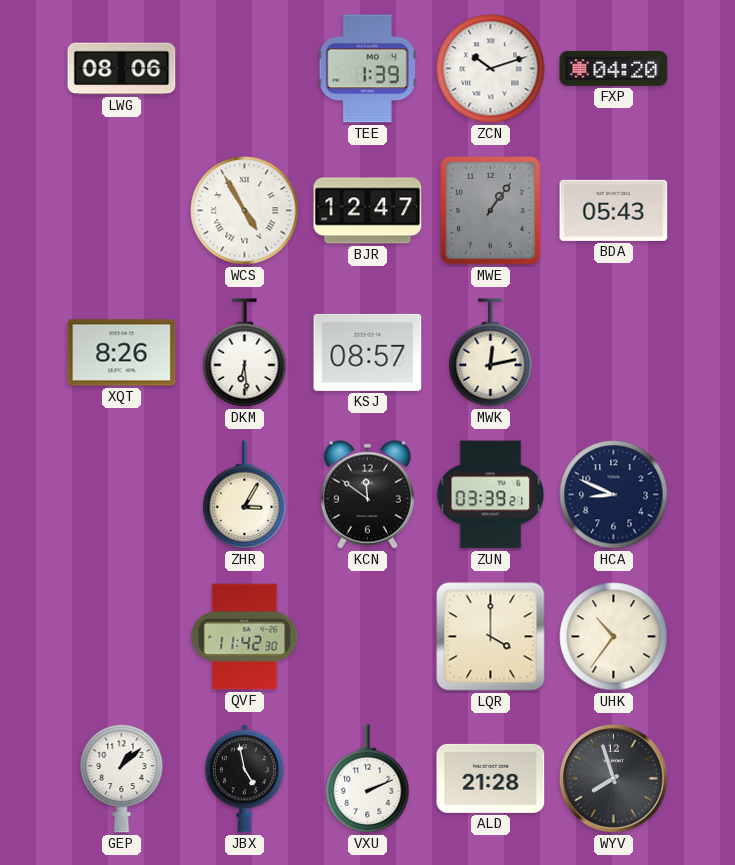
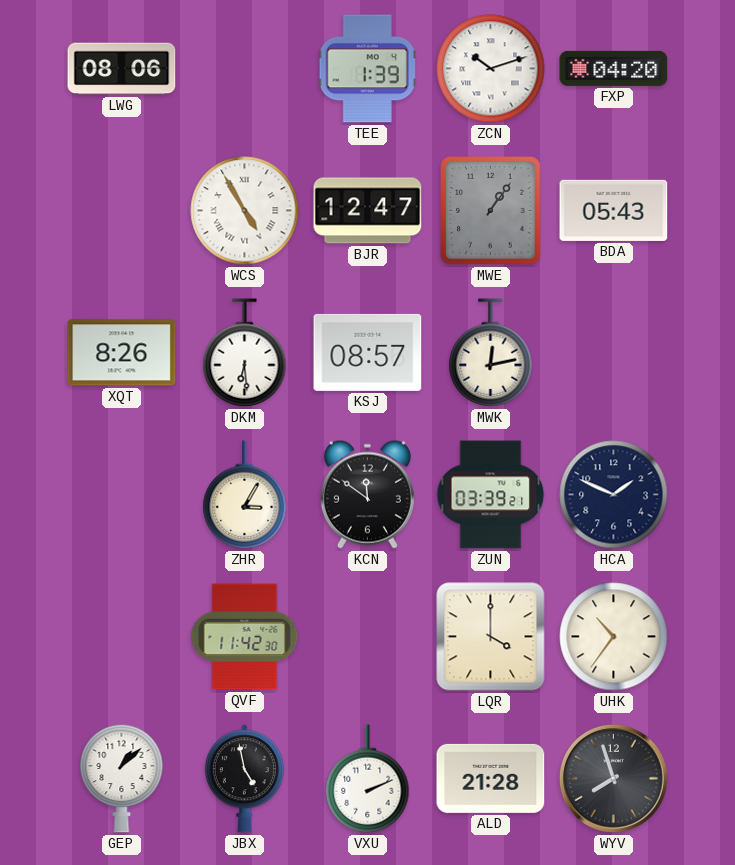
HCA: 8:49 -> 1:49 (614, 495)
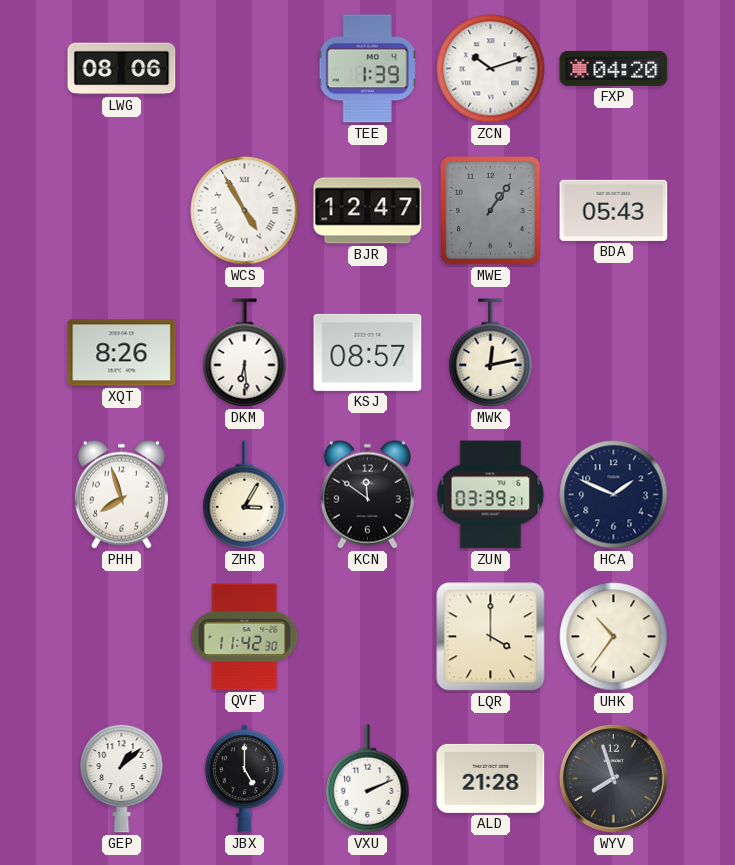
PHH: none -> 7:57 (121, 494)
JBX: 4:58 -> 5:00 (244, 779)
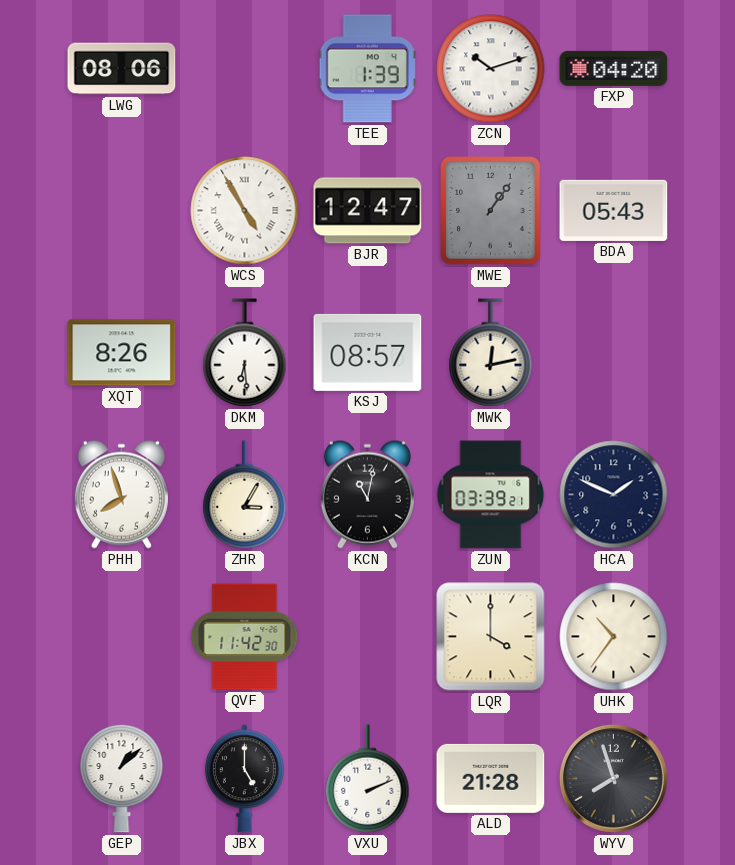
KCN: 11:51 -> 11:02 (367, 494)
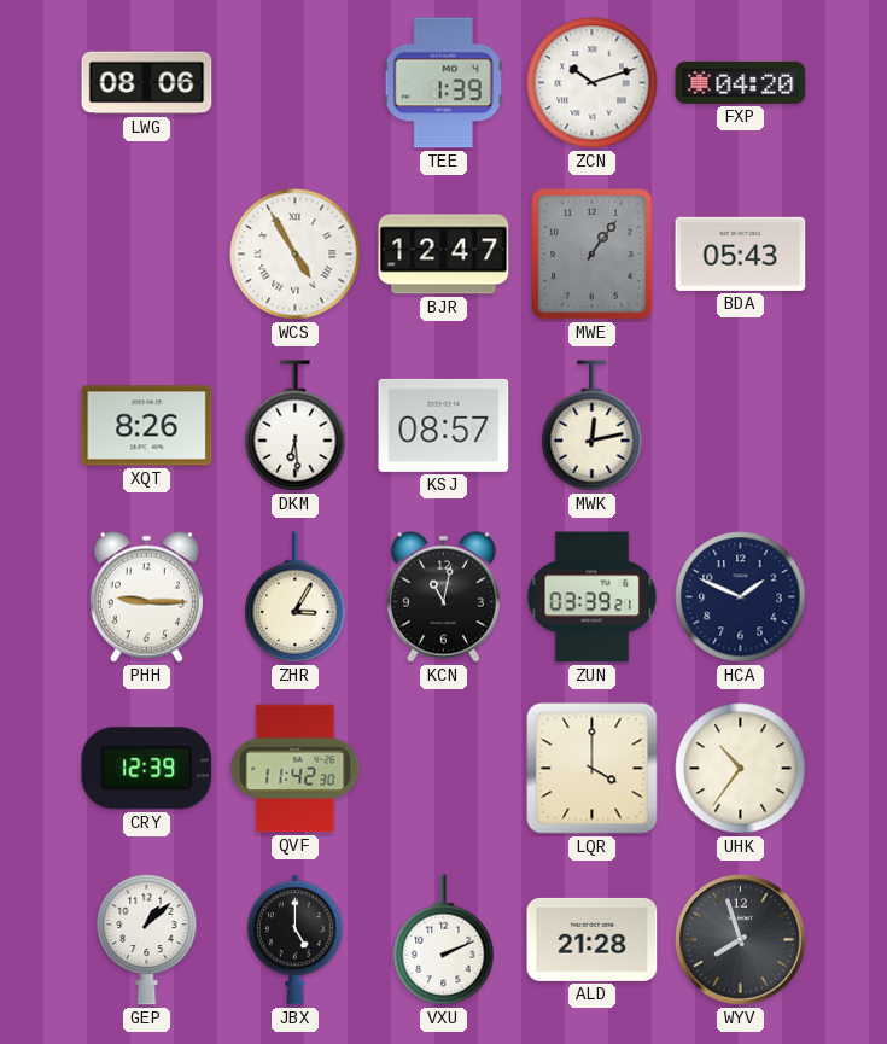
PHH: 7:57 -> 9:15 (146, 596)
CRY: none -> 12:39 (147, 769)
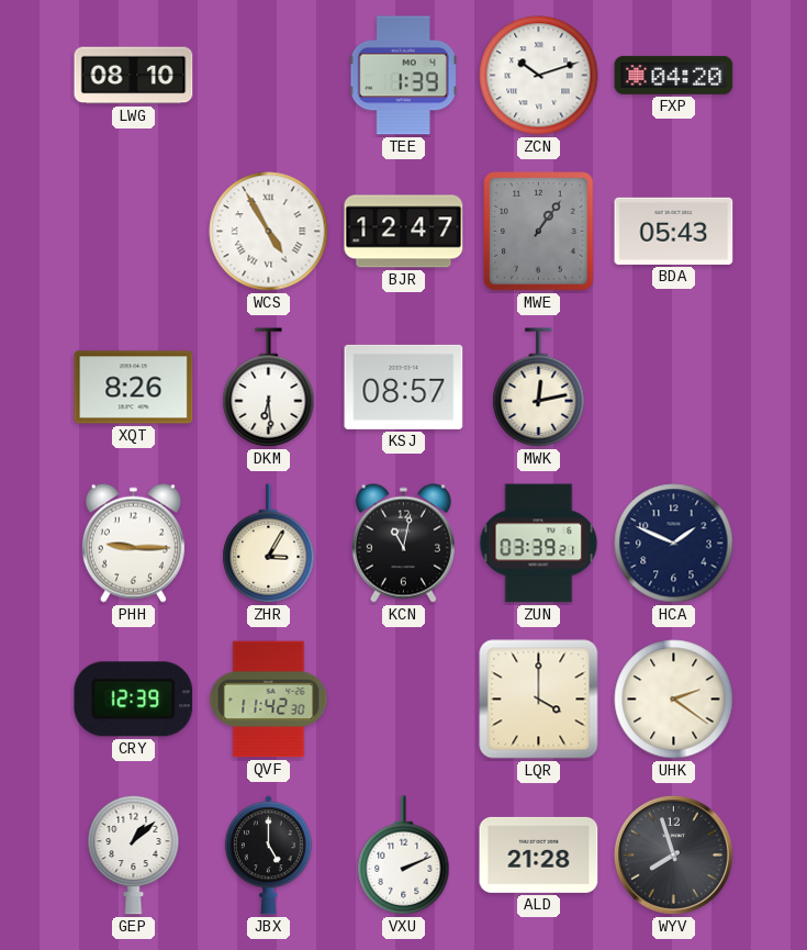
LWG: 08:06 -> 08:10 (134, 76)
UHK: 10:36 -> 2:21 (674, 700)
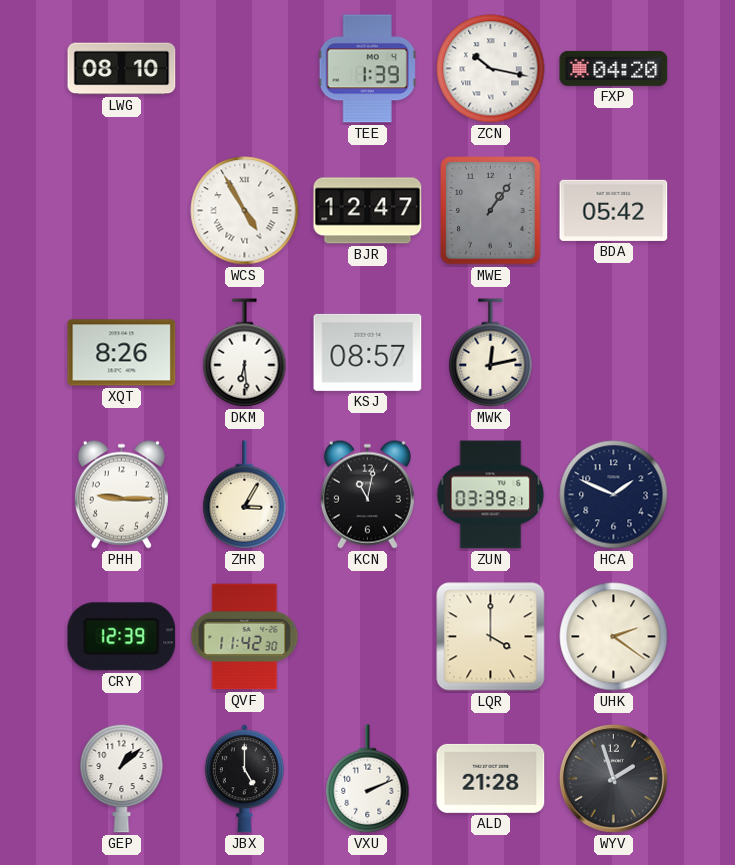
ZCN: 10:12 -> 10:17 (491, 69)
BDA: 05:43 -> 05:42 (614, 210)
WYV: 7:57 -> 1:57 (613, 778)
